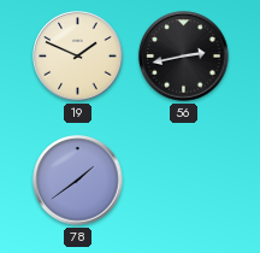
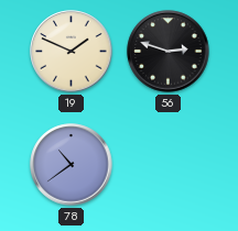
56: 2:43 -> 2:48 (169, 52)
78: 1:39 -> 10:39 (72, 165)
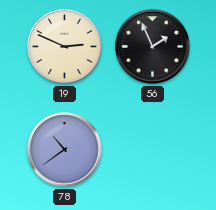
19: 1:49 -> 2:49 (65, 47)
56: 2:48 -> 1:56 (153, 47)
